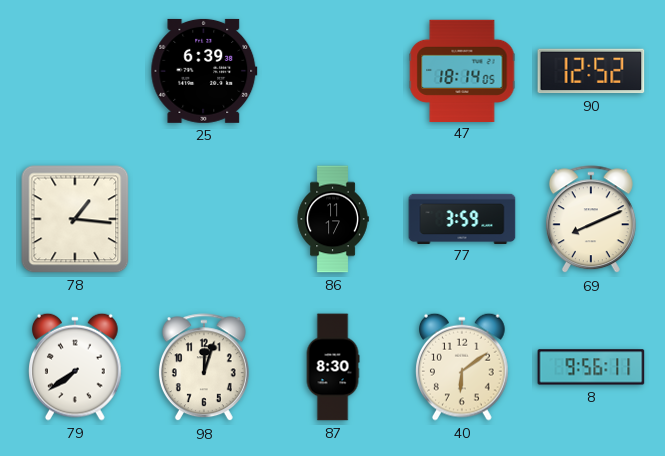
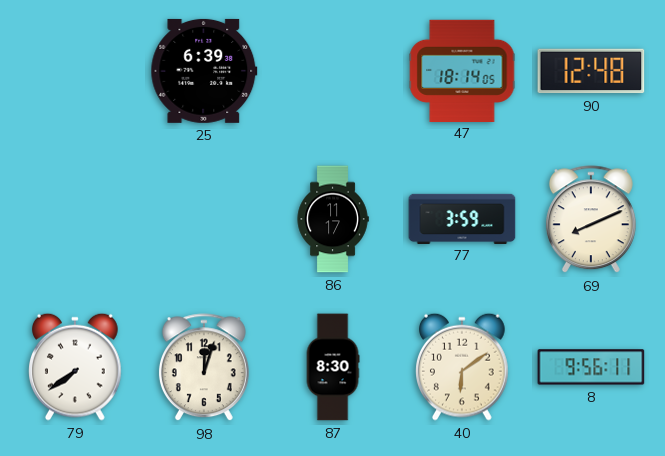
90: 12:52 -> 12:48 (591, 71)
78: 1:16 -> none (75, 219)
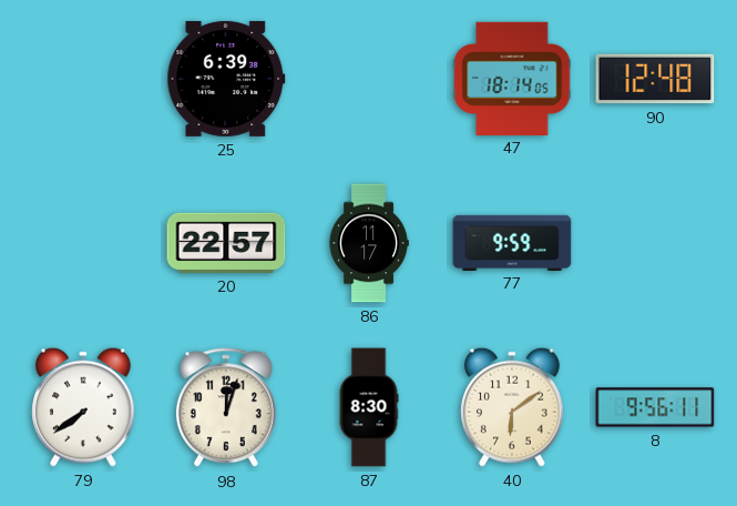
20: none -> 22:57 (226, 243)
77: 3:59 -> 9:59 (512, 242)
69: 8:11 -> none (591, 220)
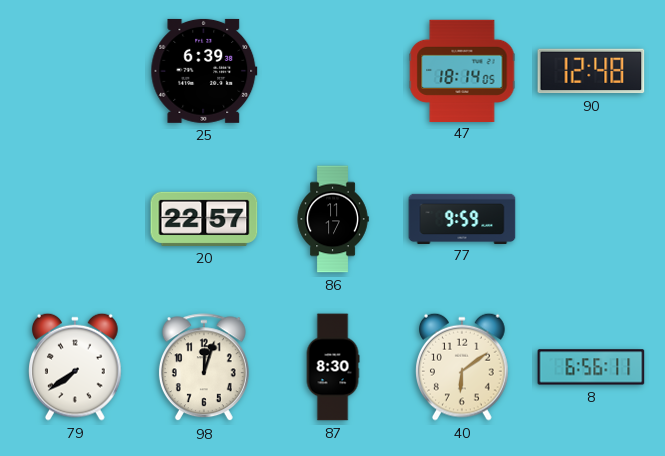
8: 9:56 -> 6:56 (591, 367)
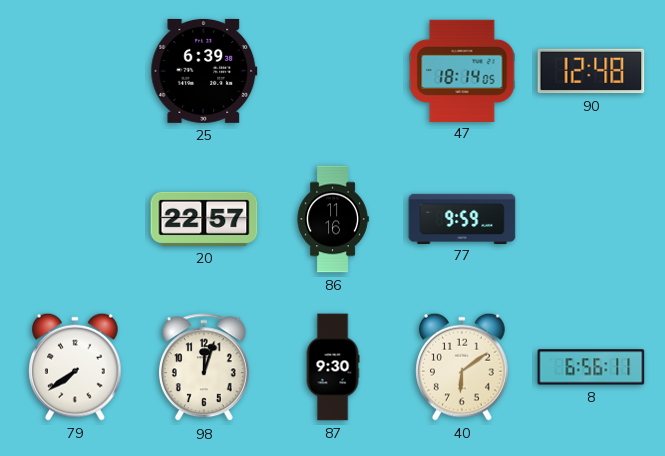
86: 11:17 -> 11:16 (333, 219)
87: 8:30 -> 9:30 (333, 367)
